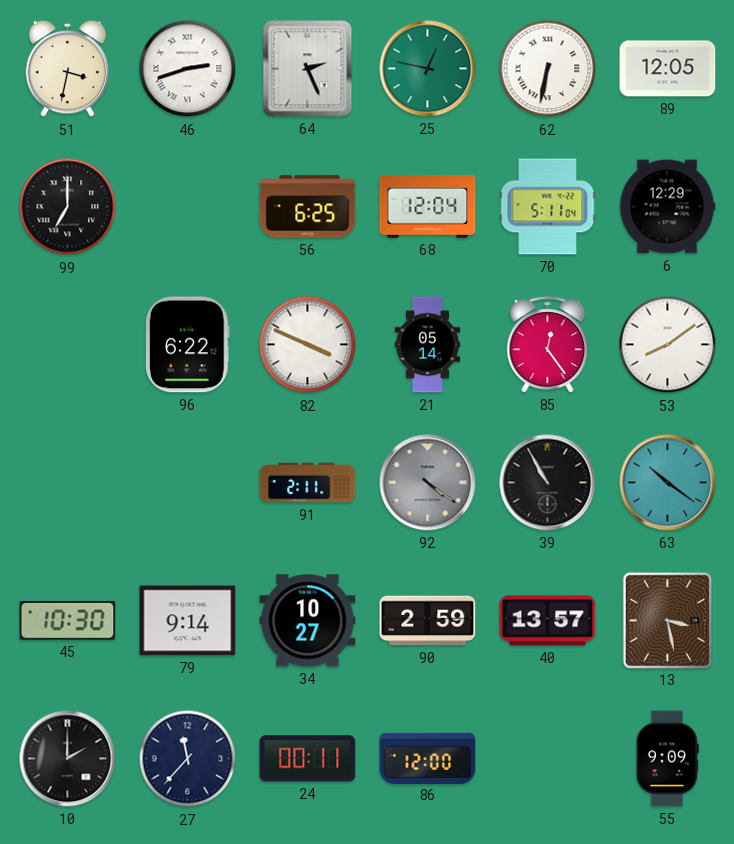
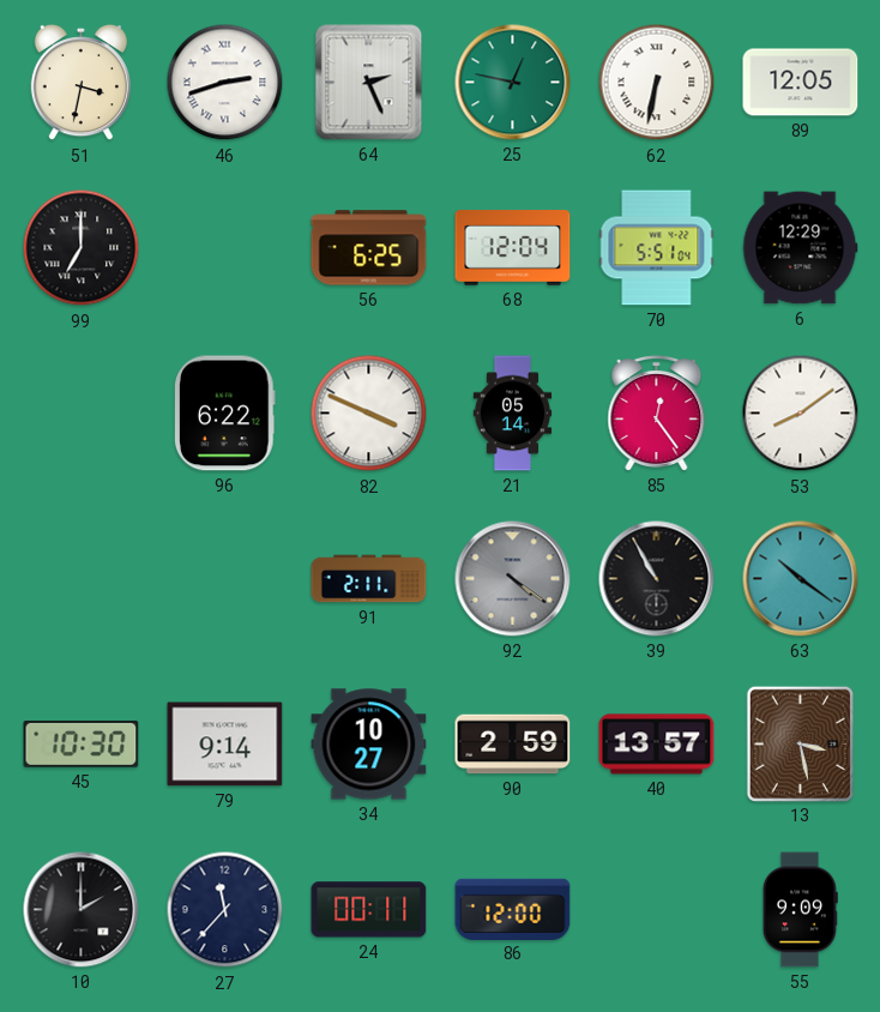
70: 5:11 -> 5:51 (657, 248)
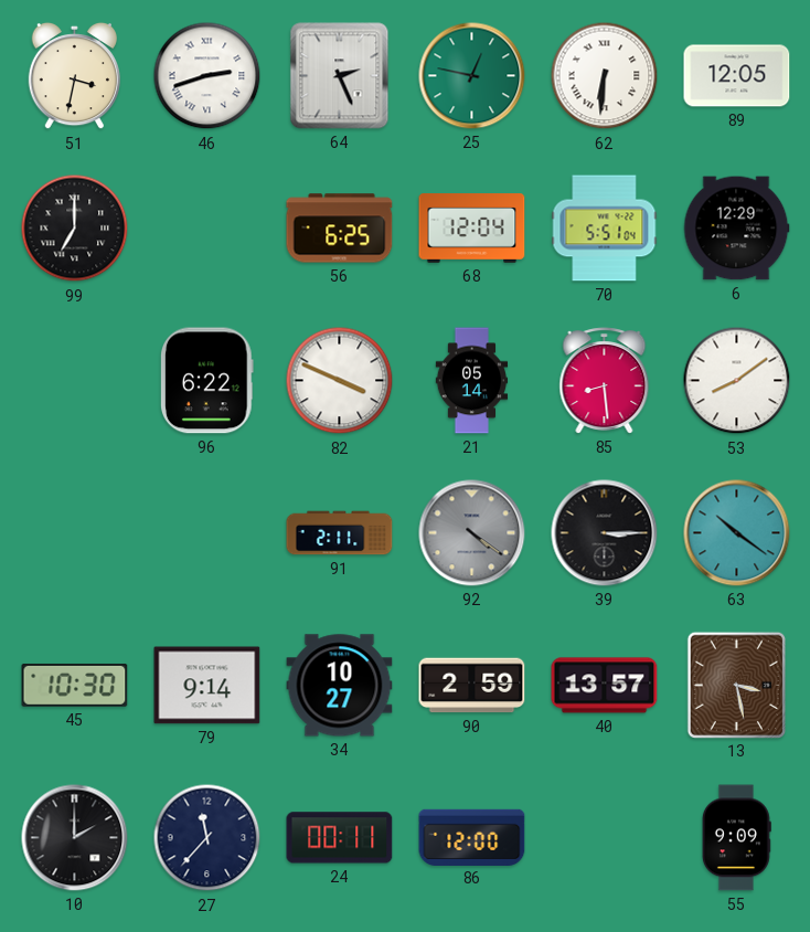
62: 6:32 -> 6:31 (605, 76)
85: 12:24 -> 8:29 (605, 381)
39: 10:55 -> 3:15 (605, 533)
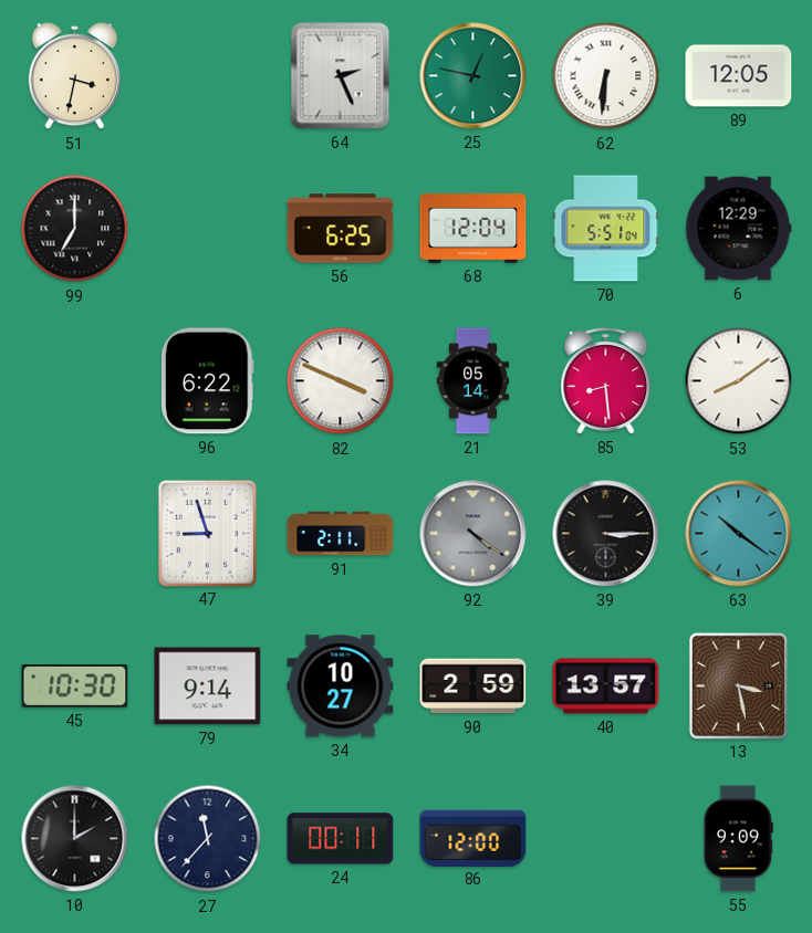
46: 2:42 -> none (207, 76)
47: none -> 8:57 (207, 533)
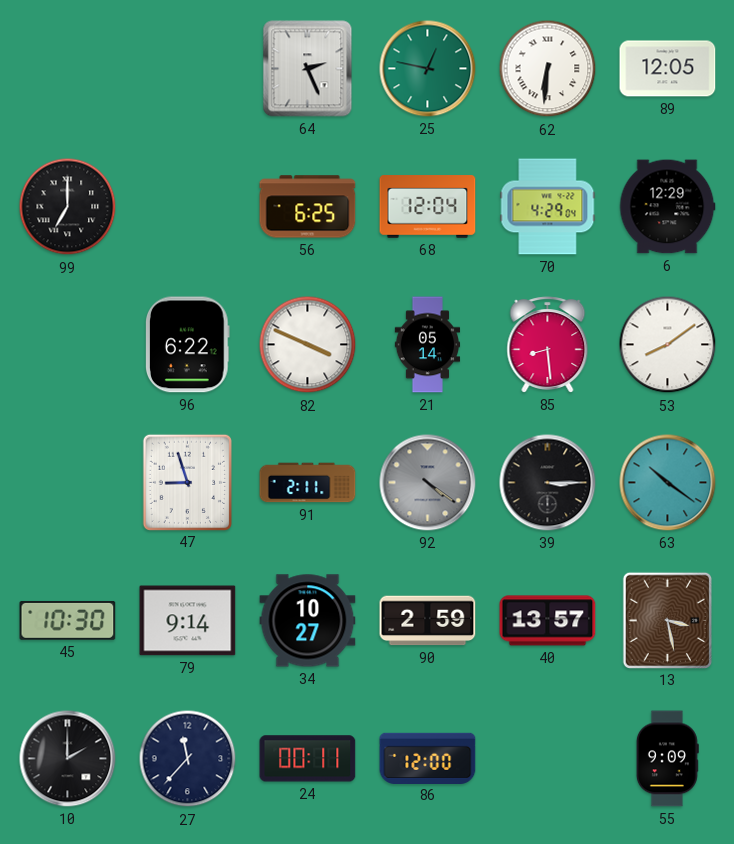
51: 3:32 -> none (74, 76)
70: 5:51 -> 4:29 (548, 207)
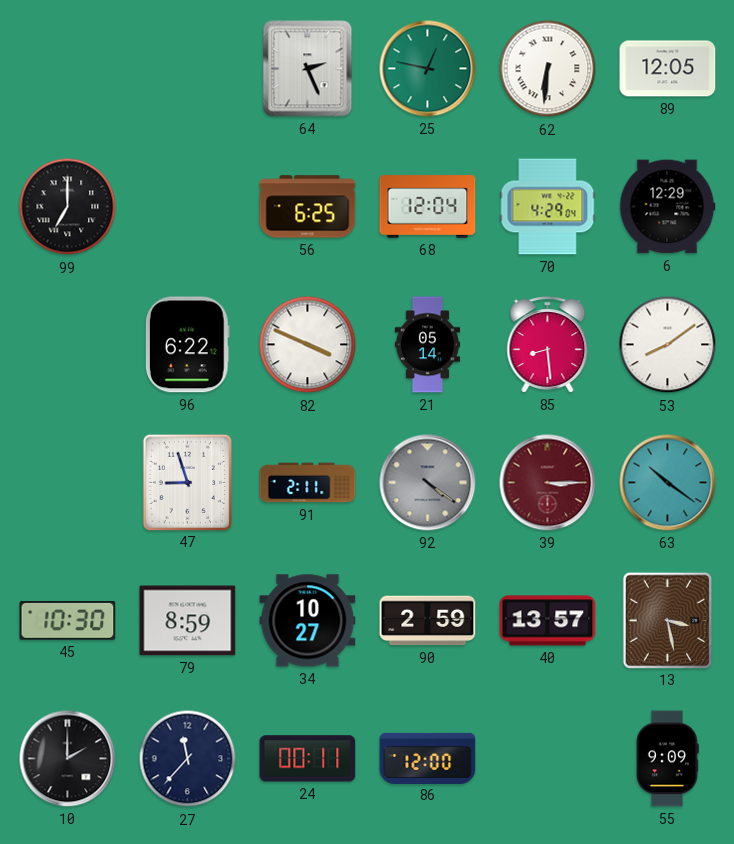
39 dial: black -> burgundy (548, 483)
79: 9:14 -> 8:59 (188, 621)
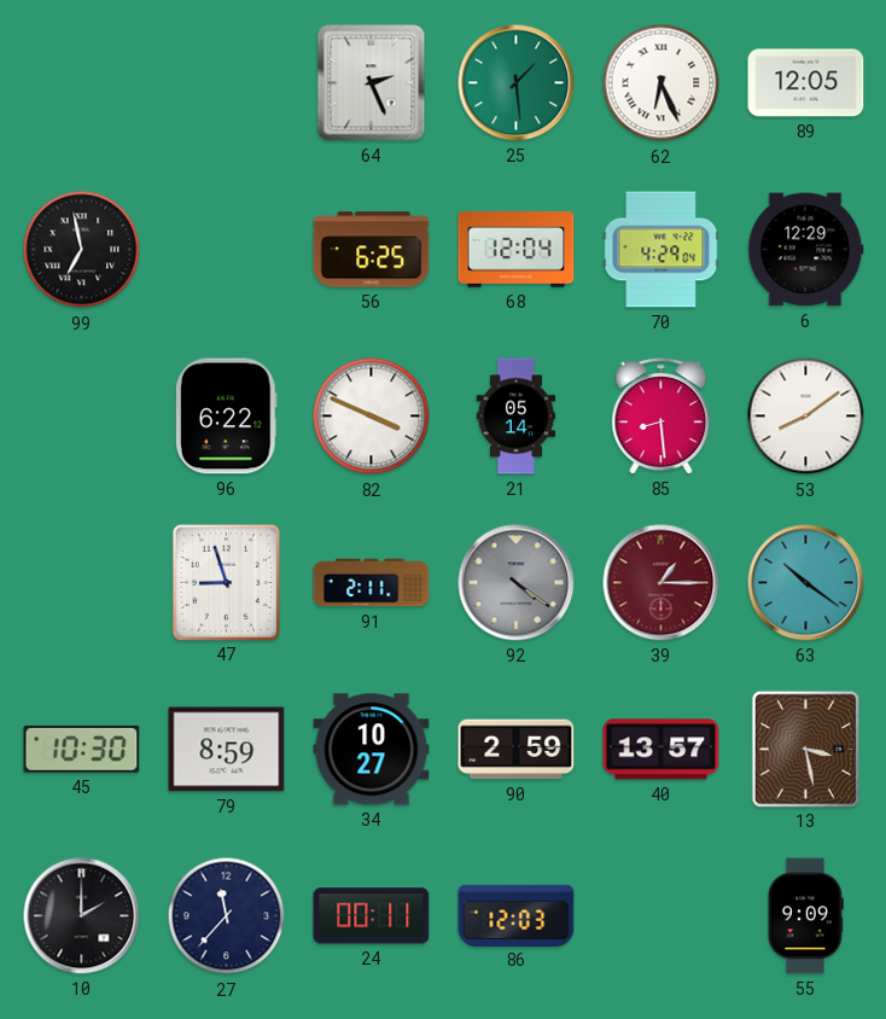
25: 12:47 -> 1:29 (517, 83)
62: 6:31 -> 6:26 (661, 83)
99: 7:00 -> 6:58 (82, 250)
39: 3:15 -> 1:15 (661, 583)
86: 12:00 -> 12:03 (517, 915)
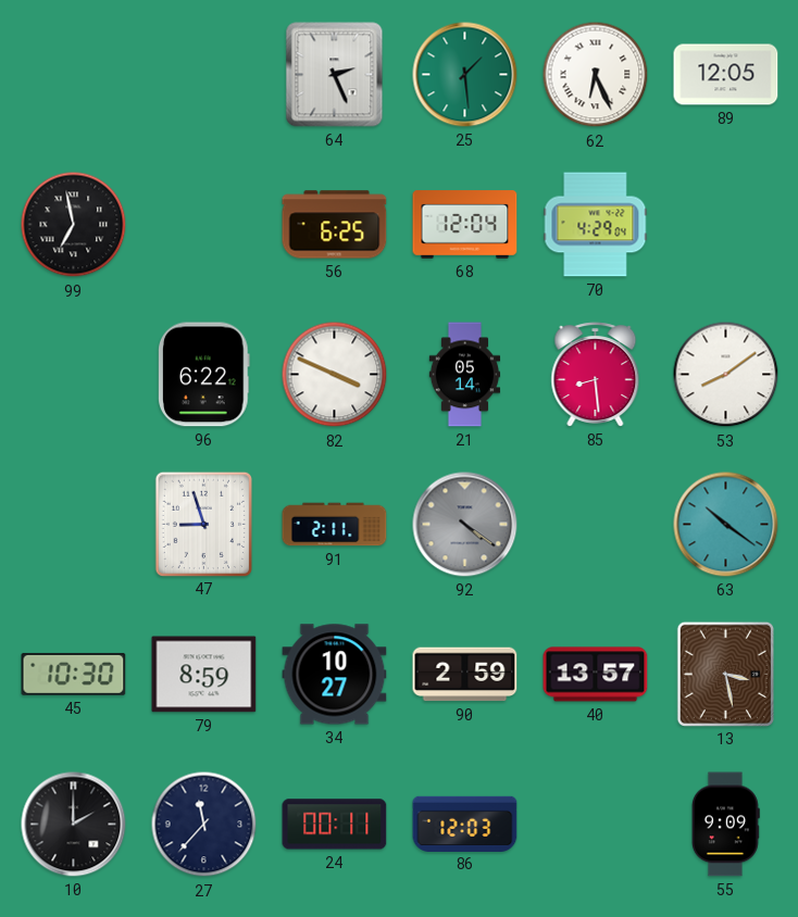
6: 12:29 -> none (805, 250)
39: 1:15 -> none (661, 583)
